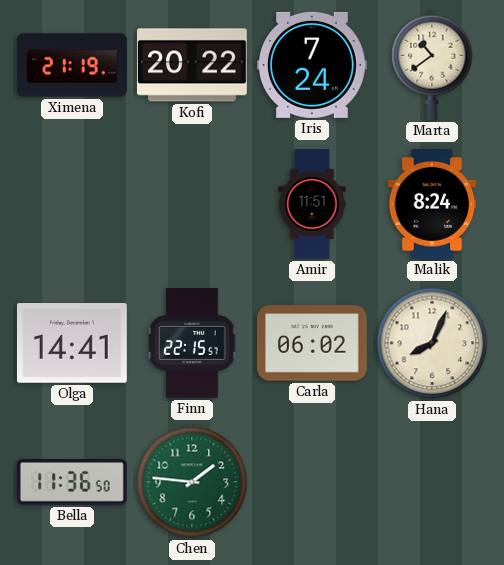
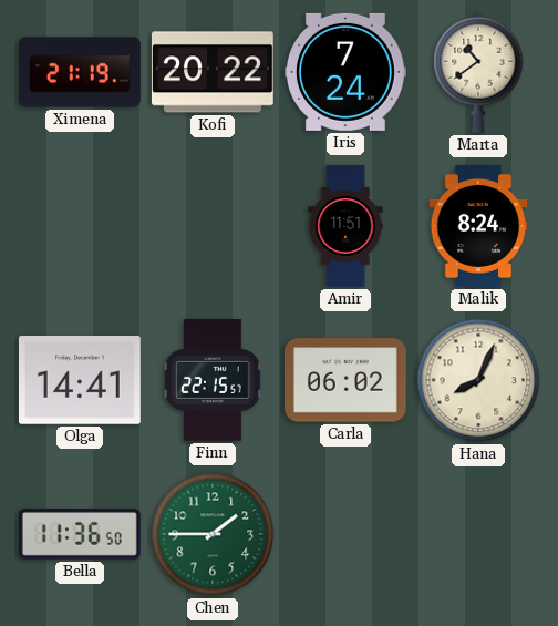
Chen: 1:46 -> 1:45 (213, 534)
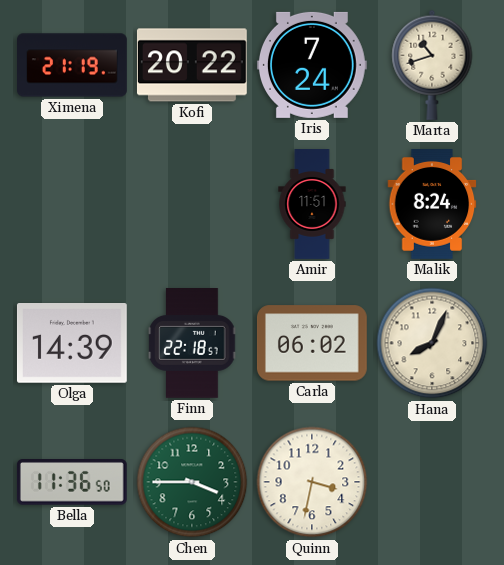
Marta: 10:39 -> 10:42 (432, 65)
Olga: 14:41 -> 14:39 (72, 344)
Finn: 22:15 -> 22:18 (192, 344)
Chen: 1:45 -> 3:45 (192, 482)
Quinn: none -> 3:32 (312, 482)
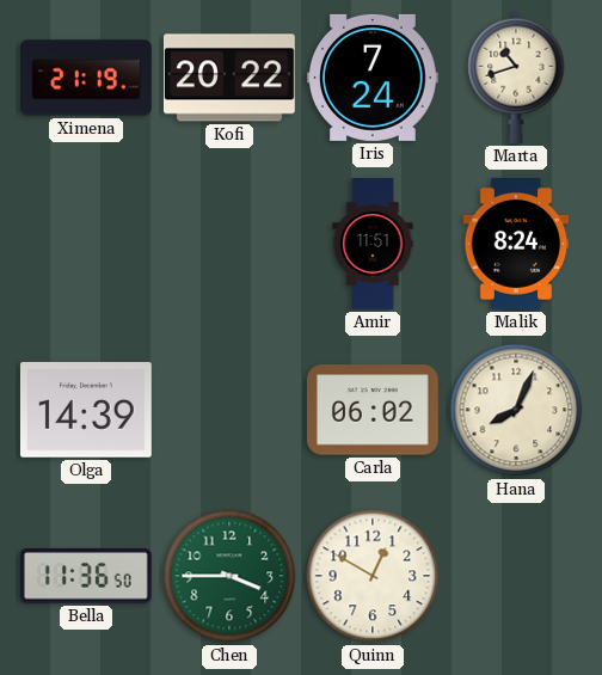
Finn: 22:18 -> none (192, 344)
Quinn: 3:32 -> 12:50 (373, 576)
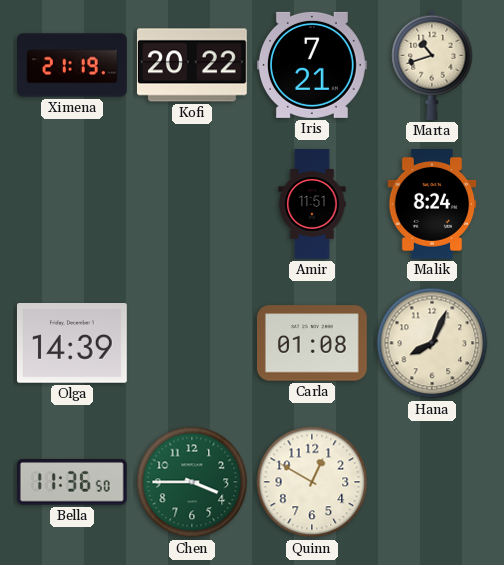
Iris: 7:24 -> 7:21 (312, 65)
Carla: 06:02 -> 01:08 (312, 343)
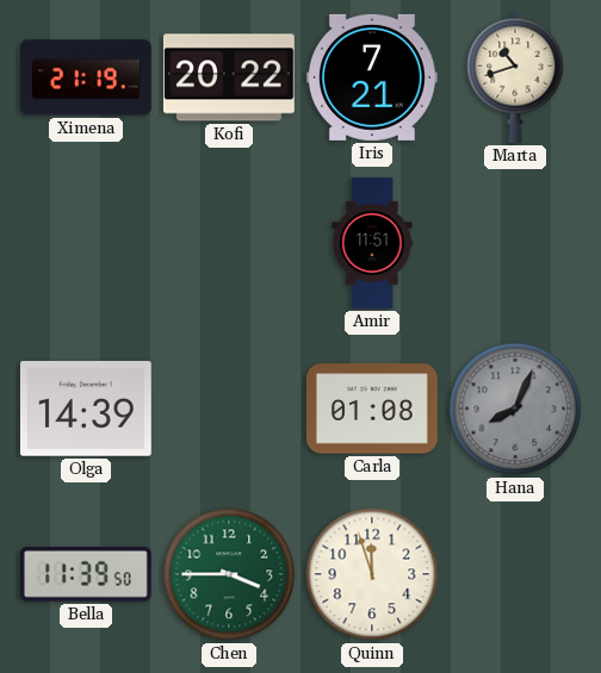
Malik: 8:24 -> none (432, 205)
Hana dial: cream -> grey (515, 409)
Bella: 11:36 -> 11:39 (86, 575)
Quinn: 12:50 -> 11:57 (372, 574)
